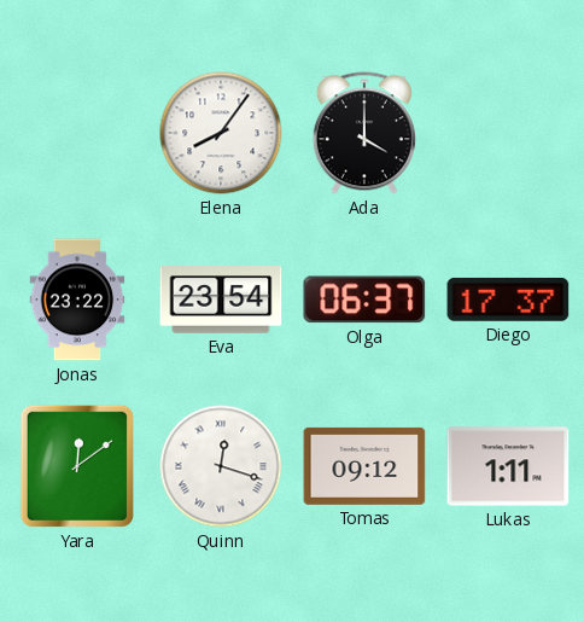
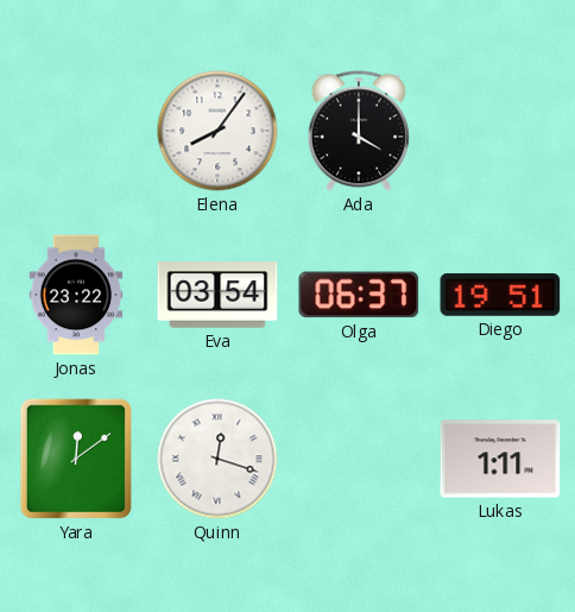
Eva: 23:54 -> 03:54 (217, 295)
Diego: 17:37 -> 19:51 (500, 295)
Tomas: 09:12 -> none (364, 466)
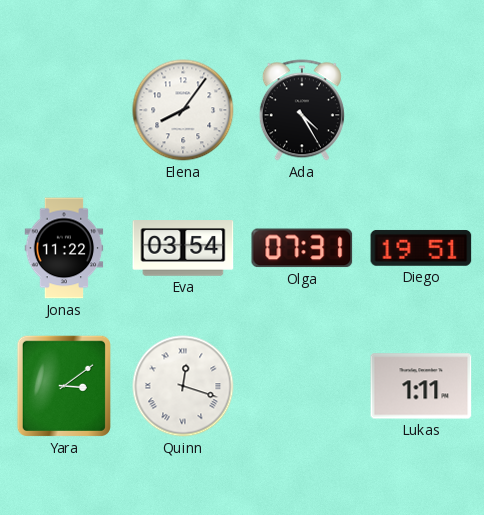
Ada: 4:00 -> 4:25 (302, 110)
Jonas: 23:22 -> 11:22 (64, 248)
Olga: 06:37 -> 07:31 (302, 248)
Yara: 12:09 -> 3:09 (64, 386)
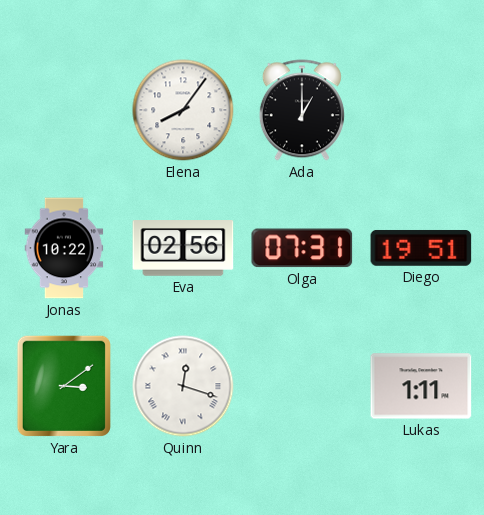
Ada: 4:25 -> 1:00 (302, 110)
Jonas: 11:22 -> 10:22 (64, 248)
Eva: 03:54 -> 02:56 (183, 248)
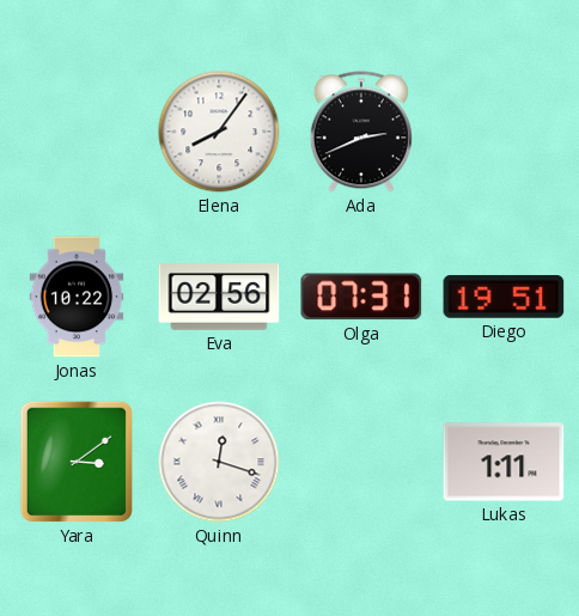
Ada: 1:00 -> 2:41 (361, 132)
